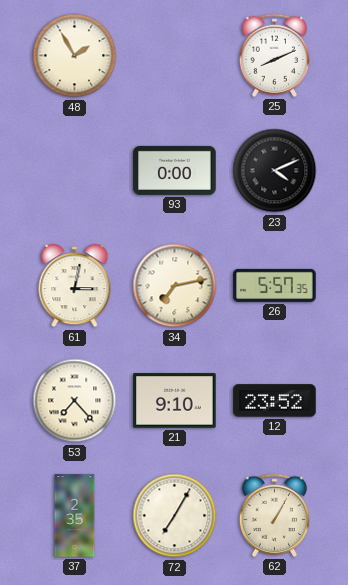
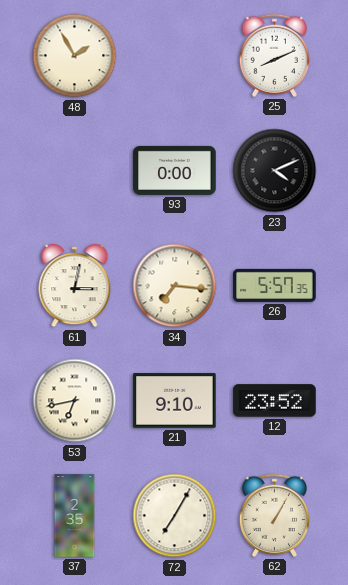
34: 7:13 -> 7:16 (175, 286)
53: 7:23 -> 6:43 (75, 401)
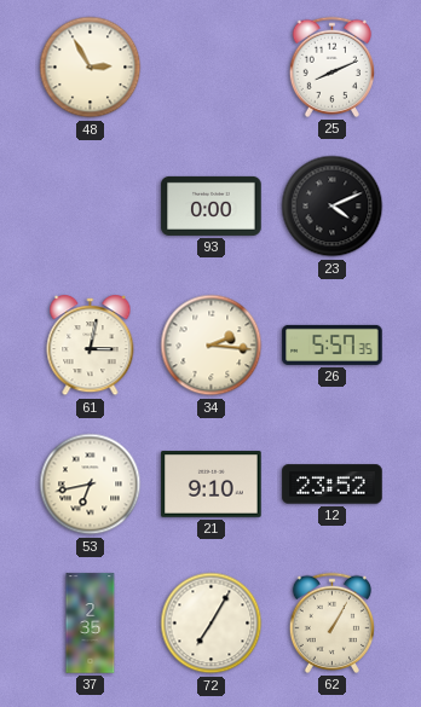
48: 1:55 -> 2:55 (91, 68)
34: 7:16 -> 2:16 (212, 346)
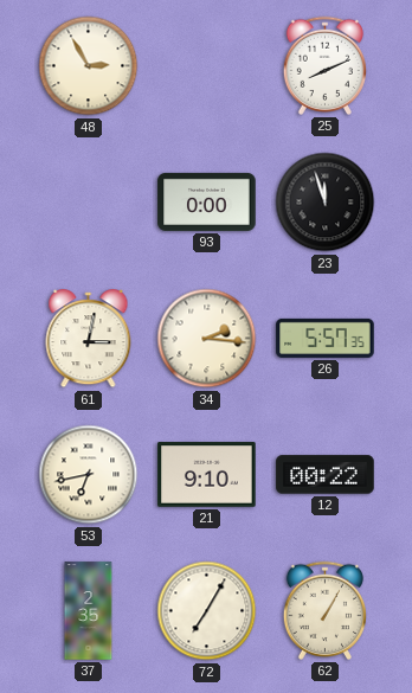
23: 4:11 -> 11:57 (326, 203)
12: 23:52 -> 00:22 (326, 475)
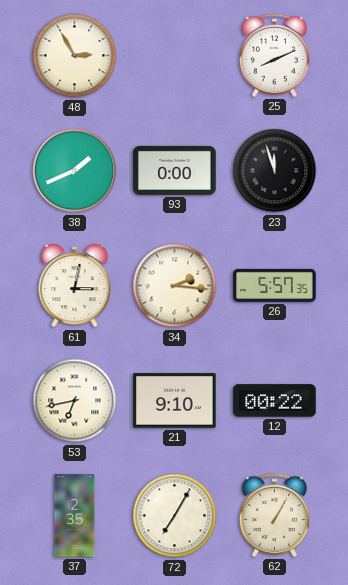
38: none -> 1:41 (75, 171)
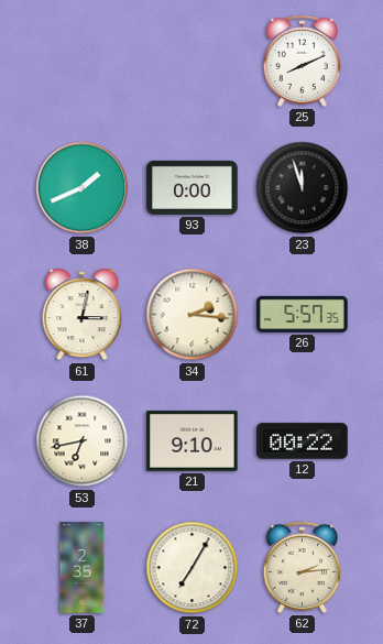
48: 2:55 -> none (75, 56)
62: 1:05 -> 2:14 (302, 567)
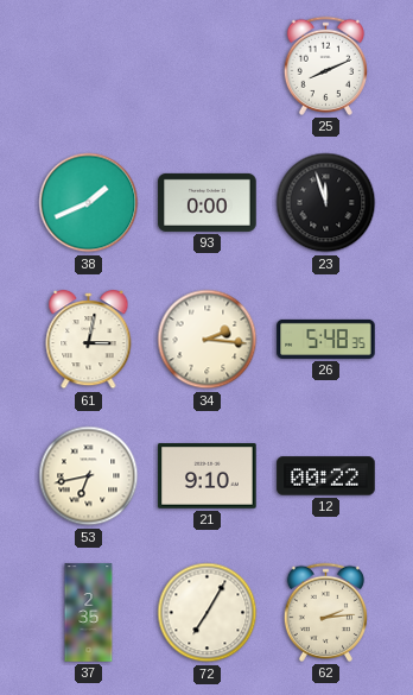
26: 5:57 -> 5:48 (326, 339)
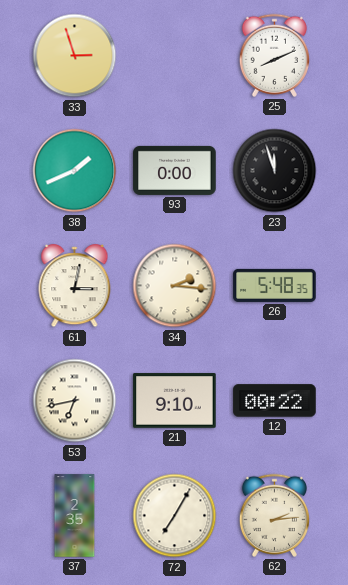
33: none -> 2:57 (75, 56)
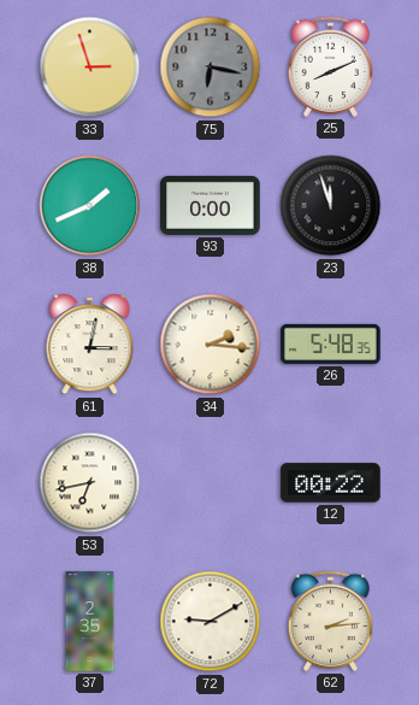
75: none -> 6:17 (211, 67)
21: 9:10 -> none (175, 401)
72: 7:05 -> 9:10 (211, 622)
